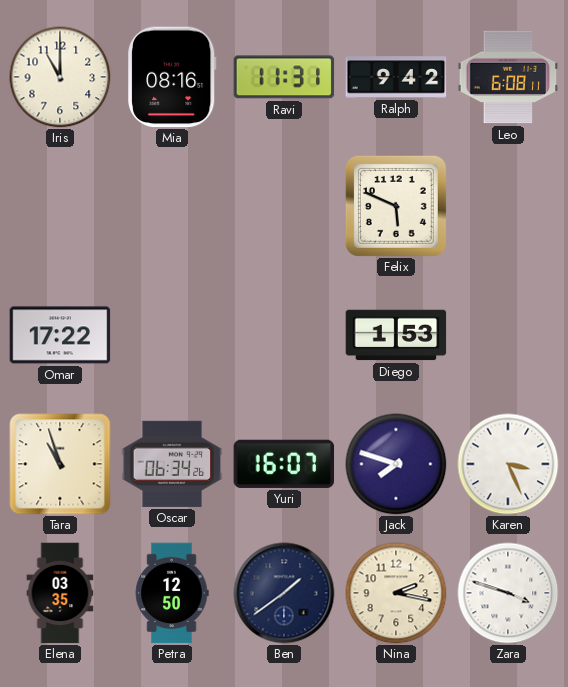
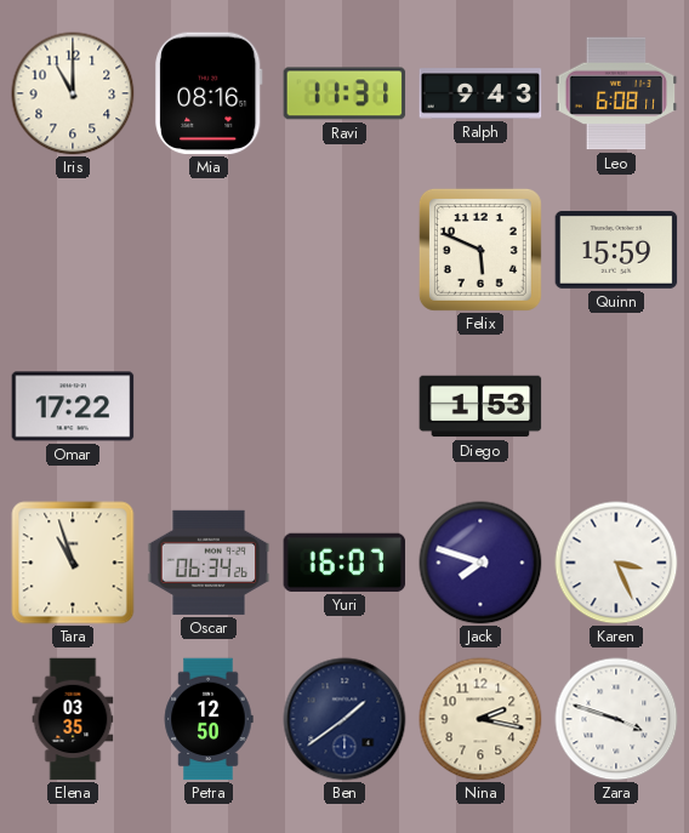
Ralph: 9:42 -> 9:43 (480, 93)
Quinn: none -> 15:59 (616, 250)
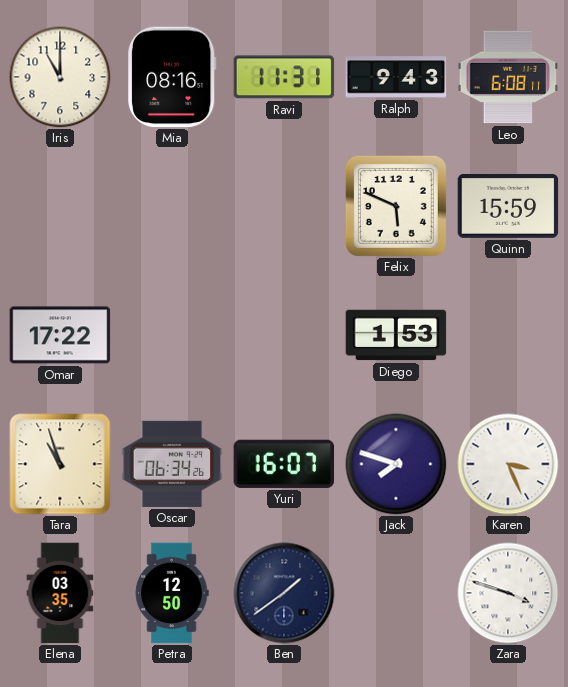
Nina: 2:17 -> none (480, 719)
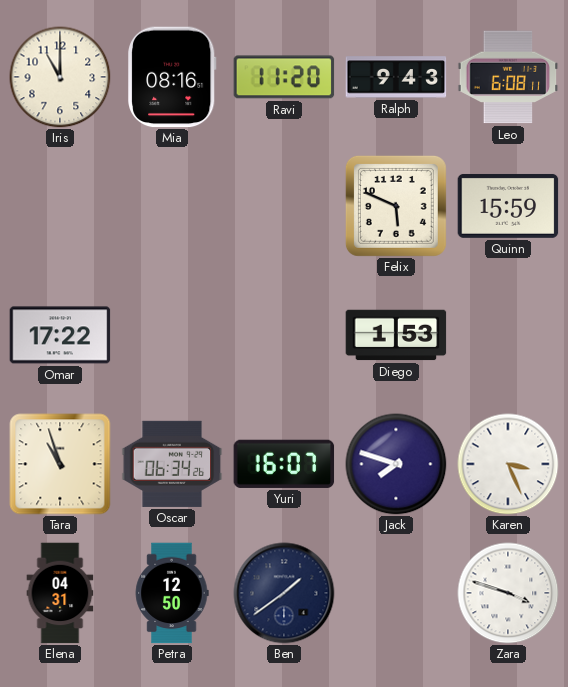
Ravi: 11:31 -> 11:20 (284, 77)
Elena: 03:35 -> 04:31 (60, 593)
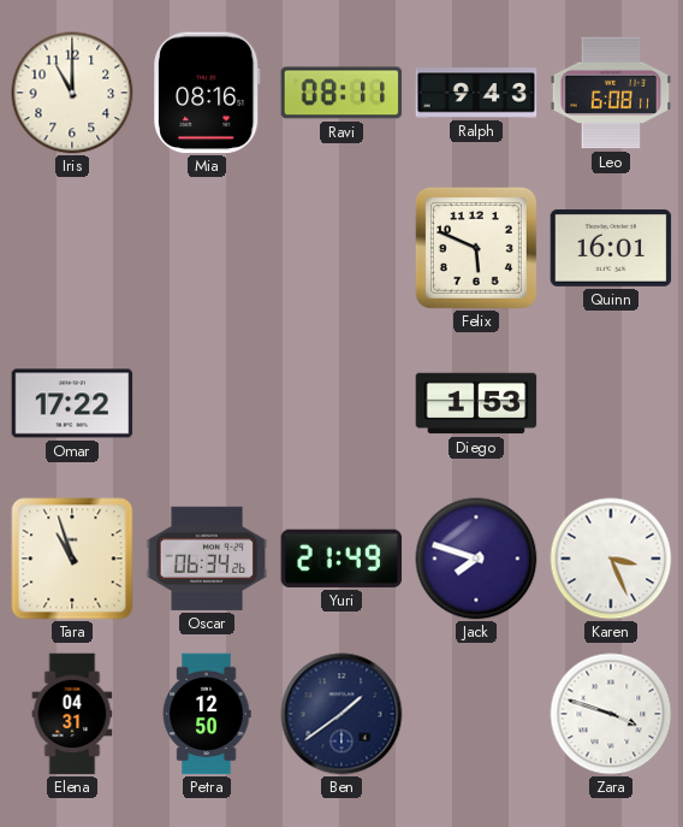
Ravi: 11:20 -> 08:11 (341, 93)
Quinn: 15:59 -> 16:01 (611, 248)
Yuri: 16:07 -> 21:49 (341, 559)
